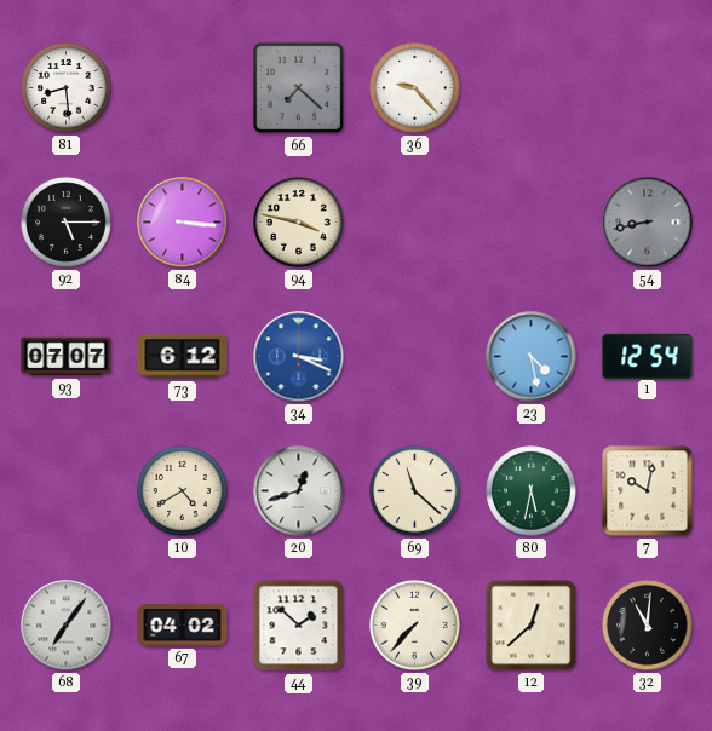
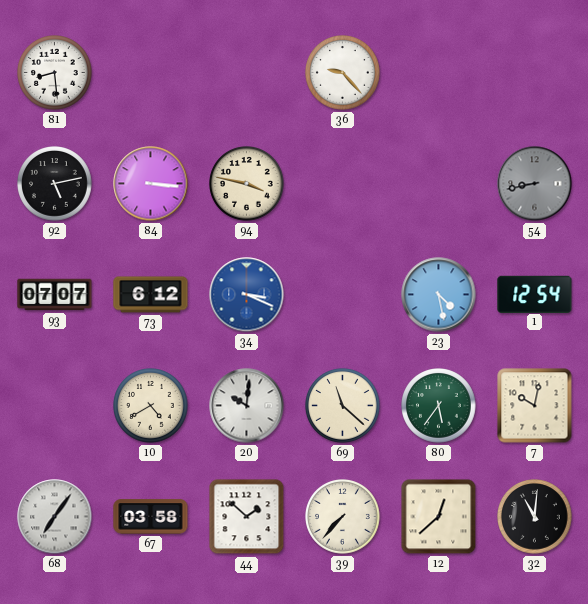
66: 7:22 -> none (299, 88)
92: 5:15 -> 5:13 (55, 184)
20: 12:42 -> 10:01 (247, 406)
80: 5:32 -> 5:36 (439, 406)
67: 04:02 -> 03:58 (151, 517)
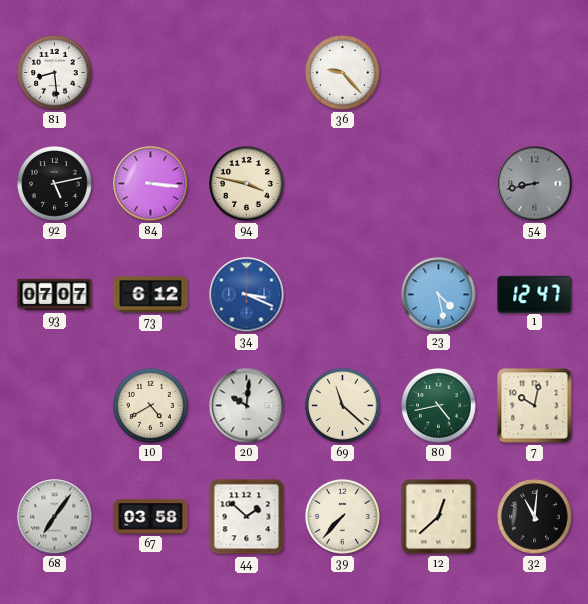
1: 12:54 -> 12:47 (535, 294)
80: 5:36 -> 4:43 (439, 406)
